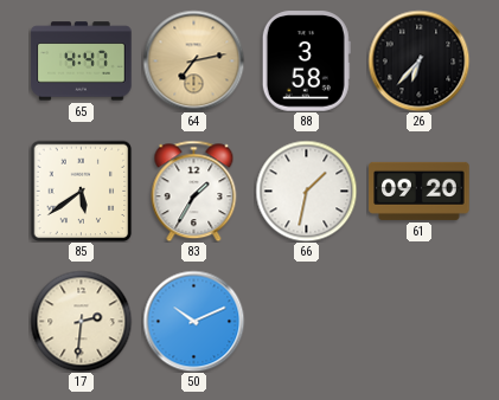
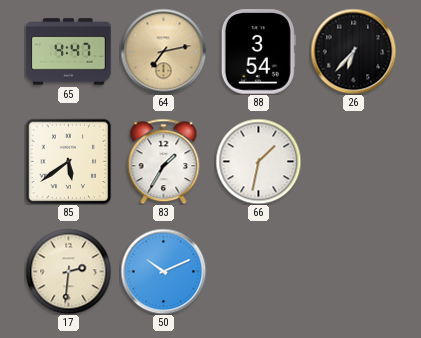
88: 3:58 -> 3:54 (258, 52)
61: 09:20 -> none (420, 191)
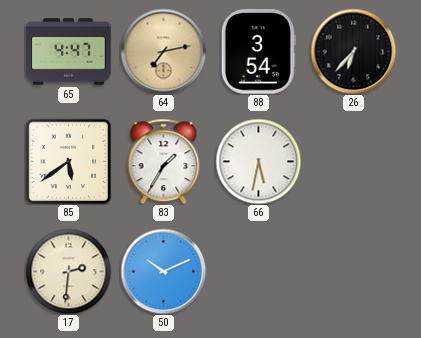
66: 1:32 -> 5:32 (258, 161)
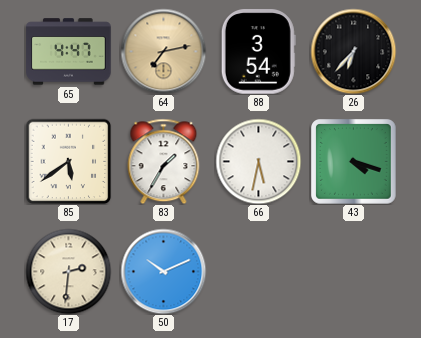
43: none -> 4:18 (354, 162)
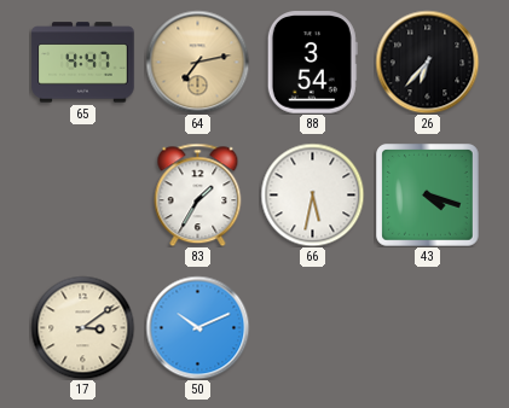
85: 5:39 -> none (68, 161)
17: 2:31 -> 3:09 (82, 327)
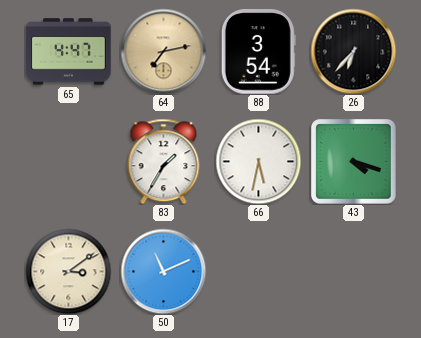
50: 10:11 -> 11:11 (163, 271)
